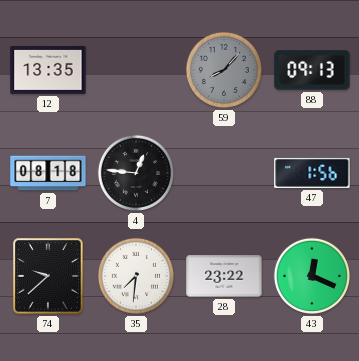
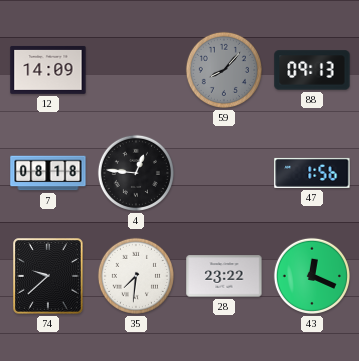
12: 13:35 -> 14:09 (48, 70)
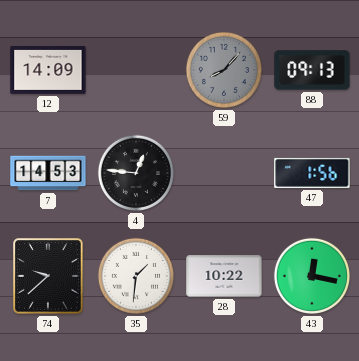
7: 08:18 -> 14:53 (48, 173)
35: 7:31 -> 1:31 (136, 276)
28: 23:22 -> 10:22 (224, 276)
43: 12:19 -> 12:17 (312, 276)
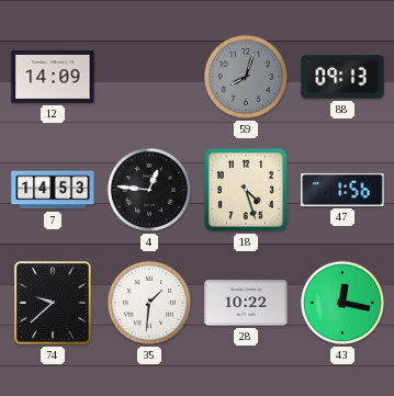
59: 8:07 -> 8:03 (246, 77)
18: none -> 4:27 (246, 190)
